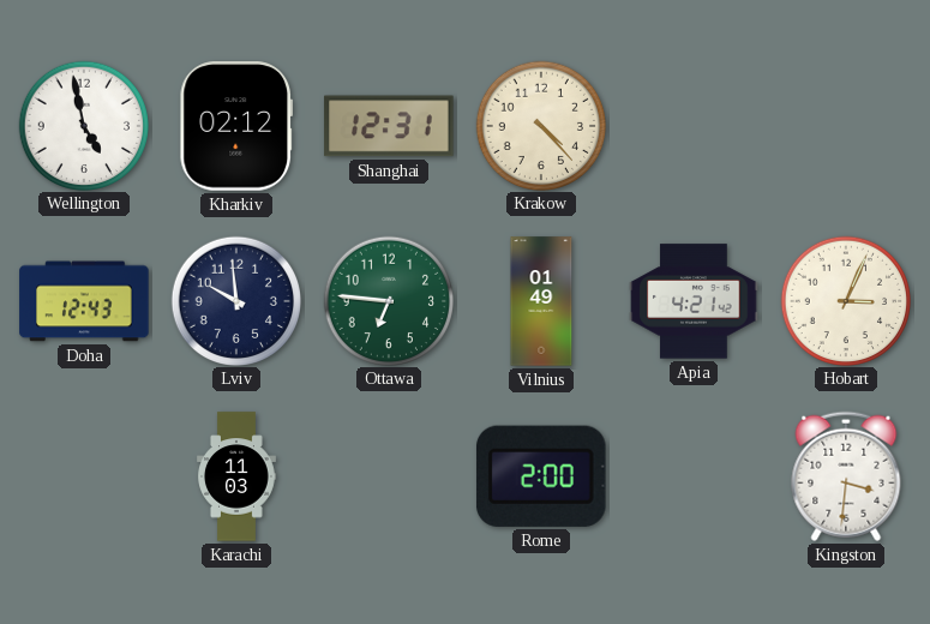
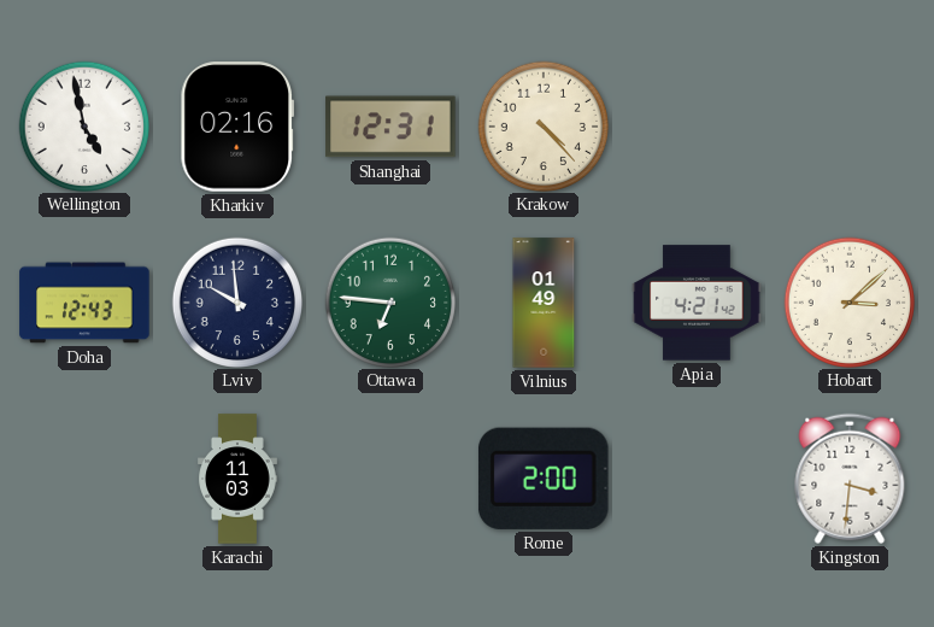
Kharkiv: 02:12 -> 02:16 (236, 127)
Hobart: 3:04 -> 3:08 (848, 301)
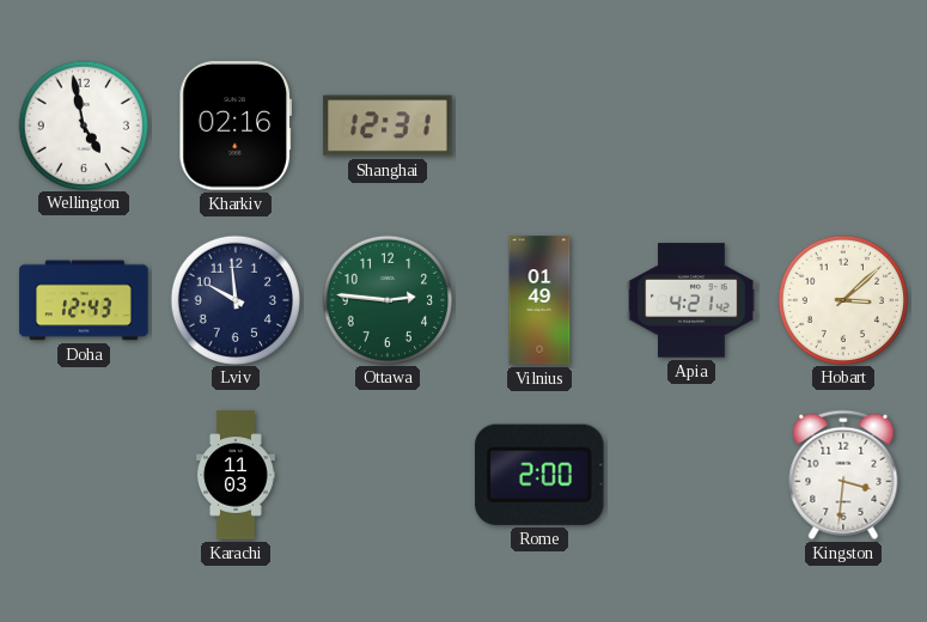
Krakow: 4:23 -> none (542, 125)
Ottawa: 6:46 -> 2:46 (386, 299)
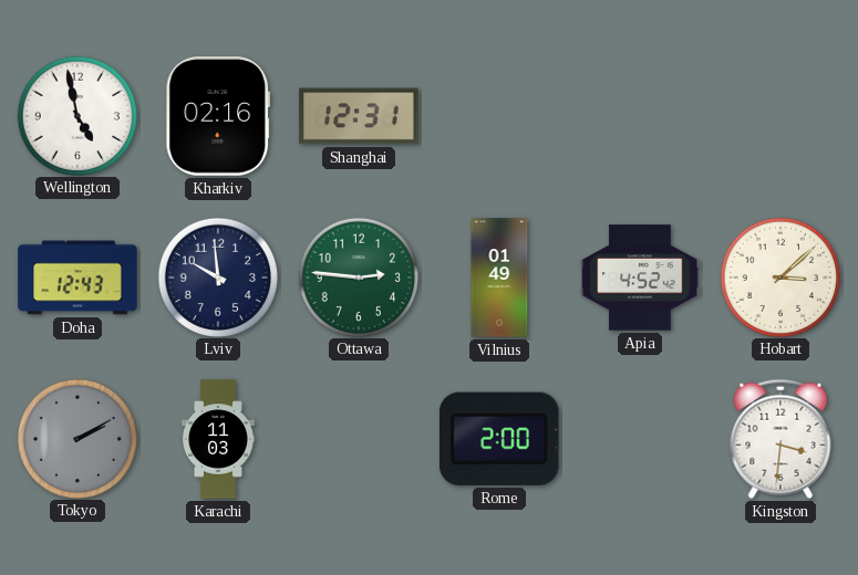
Apia: 4:21 -> 4:52 (640, 278)
Tokyo: none -> 2:10 (76, 438)
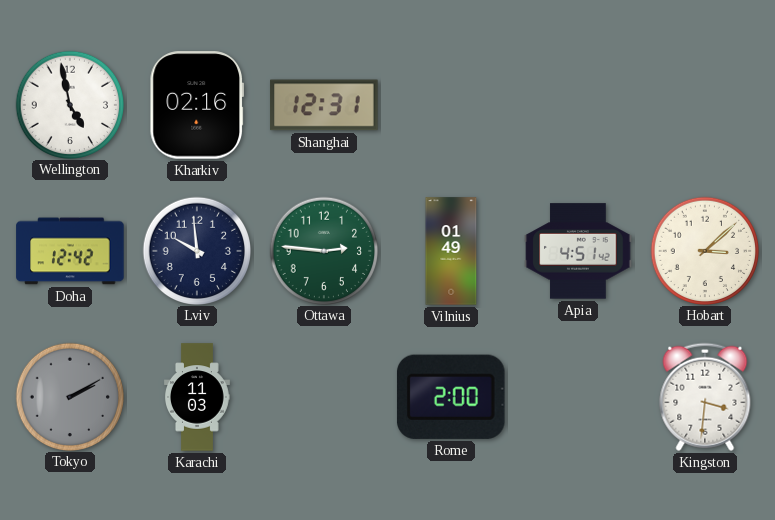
Doha: 12:43 -> 12:42 (70, 251)
Apia: 4:52 -> 4:51 (578, 251)
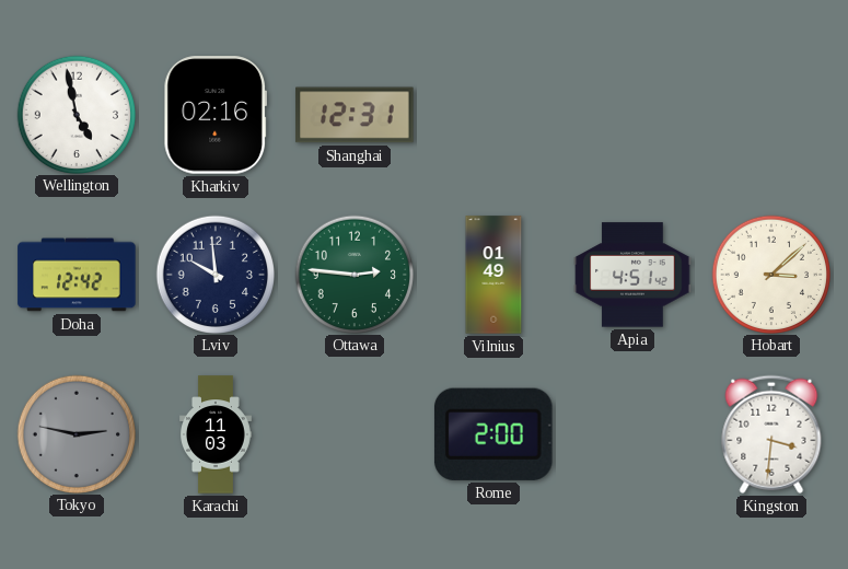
Tokyo: 2:10 -> 2:47 (75, 433)
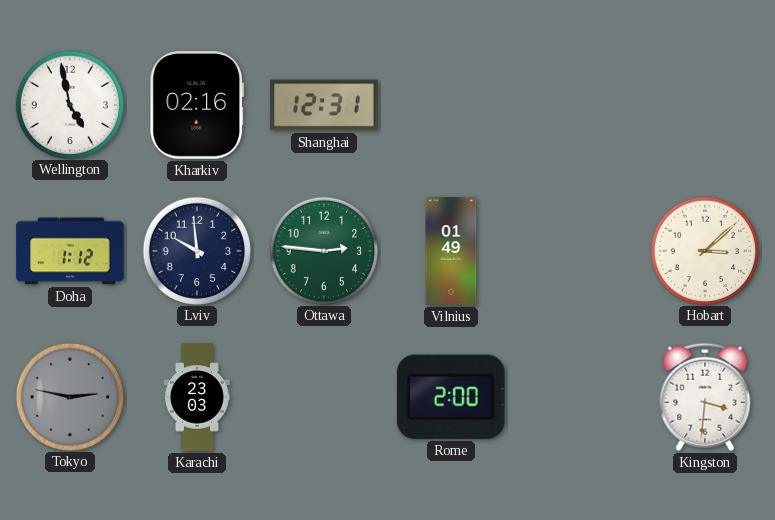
Doha: 12:42 -> 1:12 (70, 251)
Apia: 4:51 -> none (632, 275)
Karachi: 11:03 -> 23:03 (198, 397)
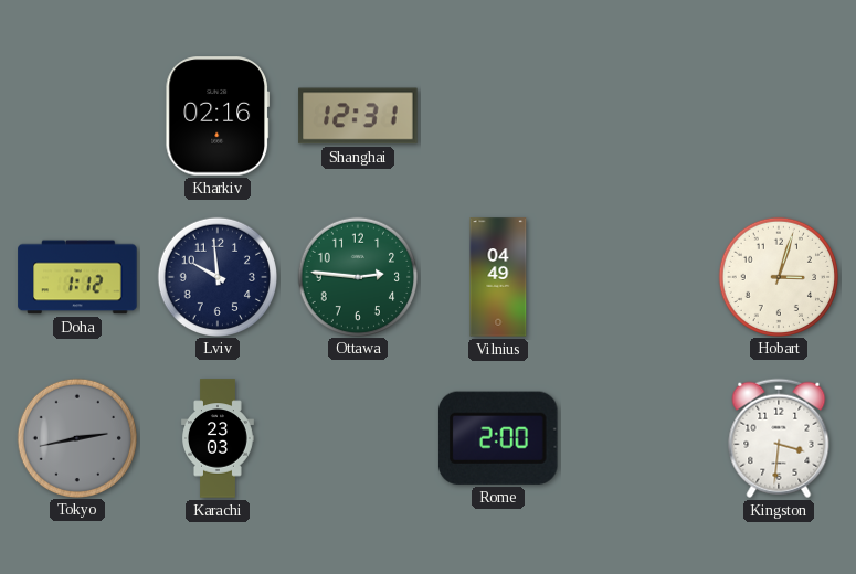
Wellington: 4:58 -> none (69, 104)
Vilnius: 01:49 -> 04:49 (498, 277)
Hobart: 3:08 -> 3:03 (778, 276)
Tokyo: 2:47 -> 2:43 (76, 437)
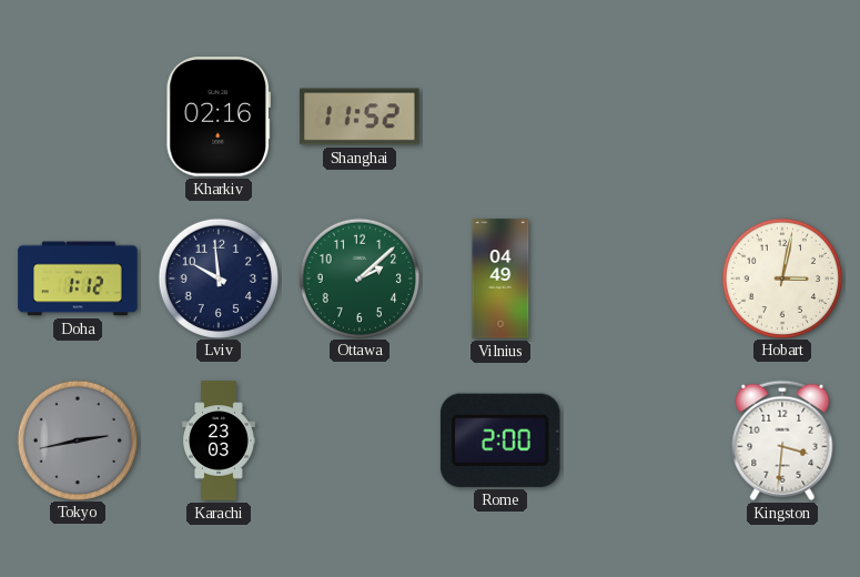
Shanghai: 12:31 -> 11:52 (360, 117)
Ottawa: 2:46 -> 2:08 (358, 277)
Hobart: 3:03 -> 3:02 (781, 277)
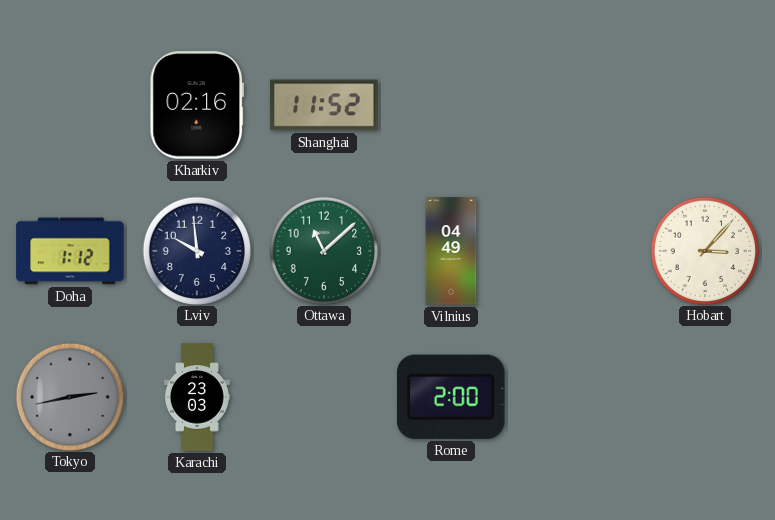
Ottawa: 2:08 -> 11:08 (323, 250)
Hobart: 3:02 -> 3:07 (704, 250)
Kingston: 3:31 -> none (782, 441)
